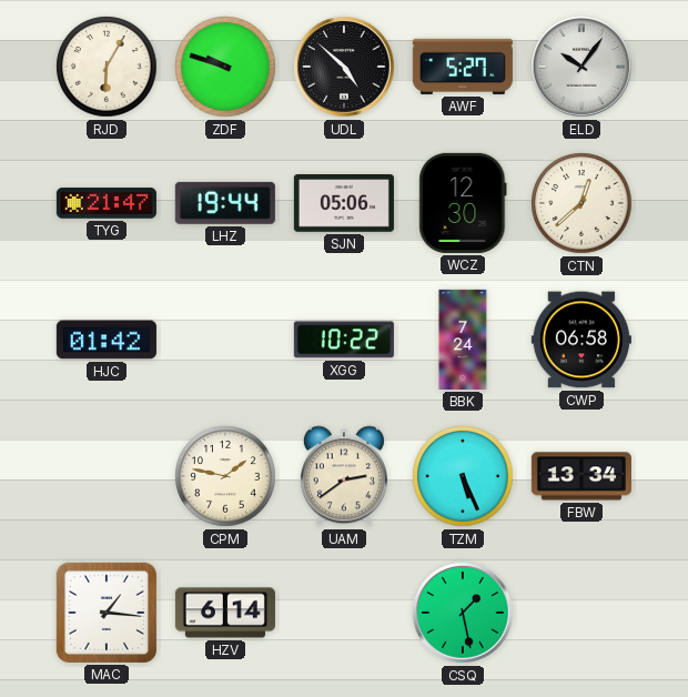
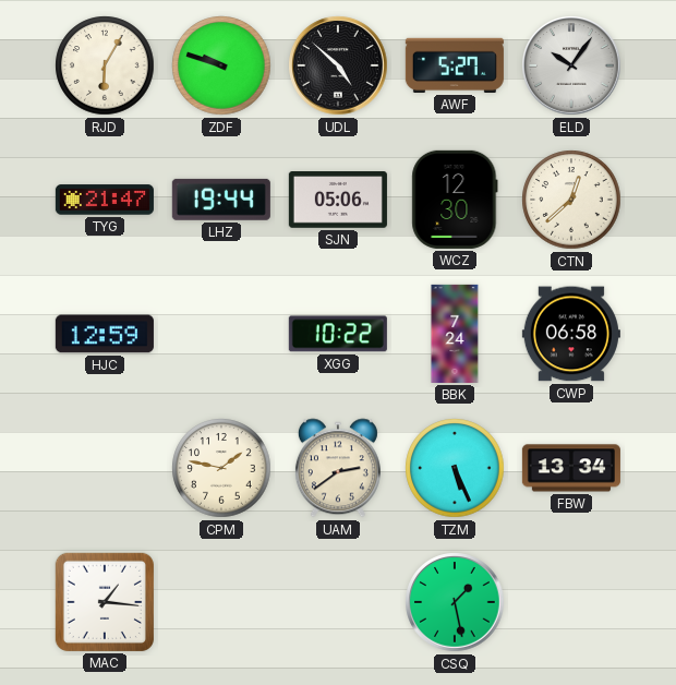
HJC: 01:42 -> 12:59 (105, 334)
HZV: 6:14 -> none (225, 613)
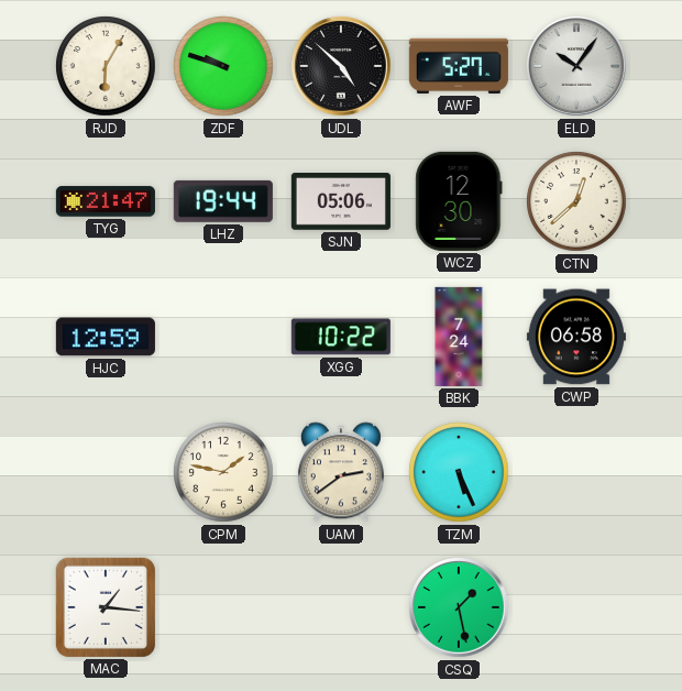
FBW: 13:34 -> none (571, 468)
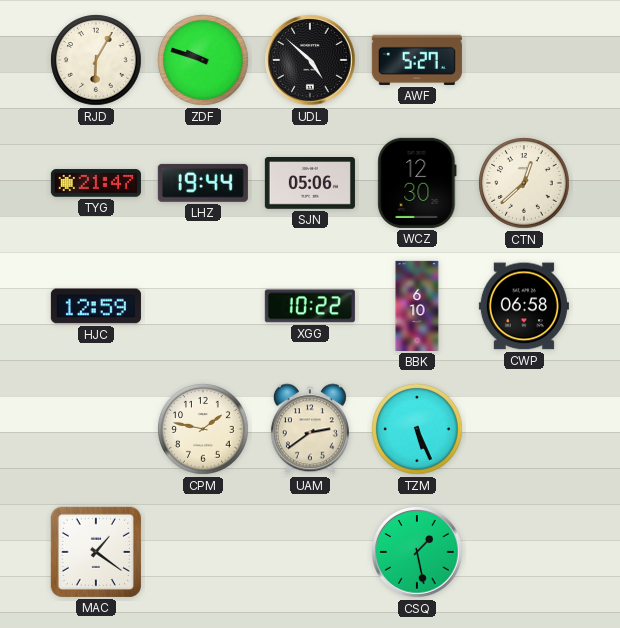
ELD: 10:06 -> none (576, 66)
BBK: 7:24 -> 6:10 (417, 306)
MAC: 1:16 -> 1:21 (96, 552)
